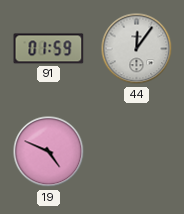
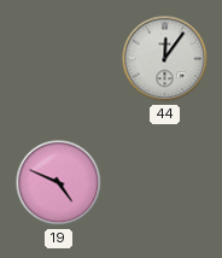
91: 01:59 -> none (49, 49)
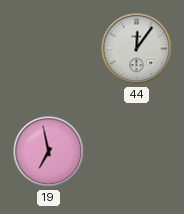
19: 4:49 -> 6:58 (49, 152)
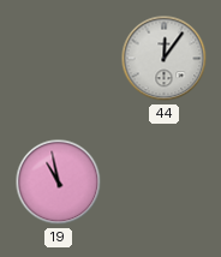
19: 6:58 -> 10:58 (59, 183)
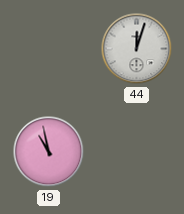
44: 12:06 -> 12:03 (137, 49)
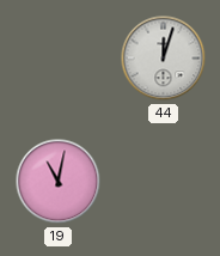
19: 10:58 -> 11:02 (59, 182)
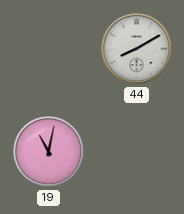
44: 12:03 -> 8:10 (137, 49)
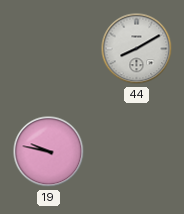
19: 11:02 -> 9:47 (49, 152)
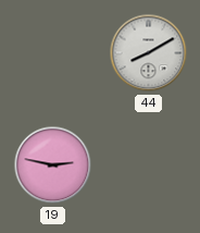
19: 9:47 -> 2:47 (53, 165)
